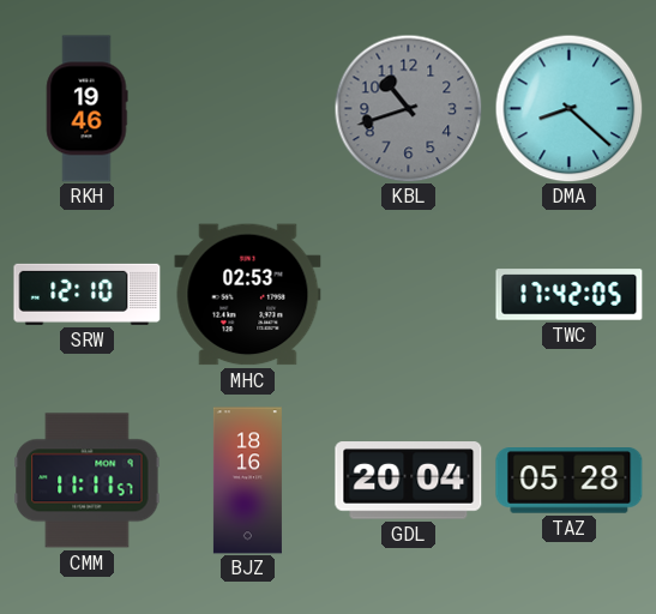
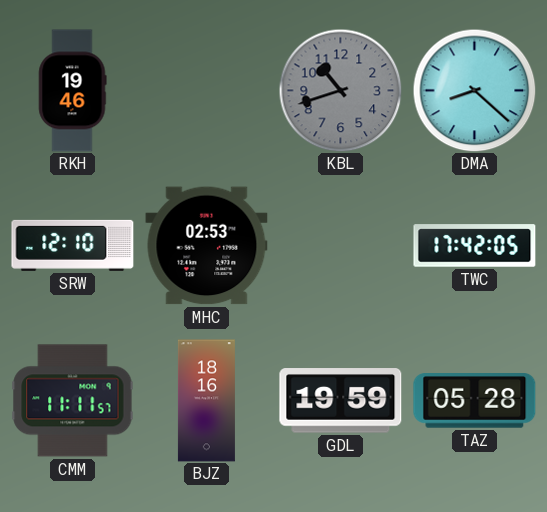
GDL: 20:04 -> 19:59 (341, 401)
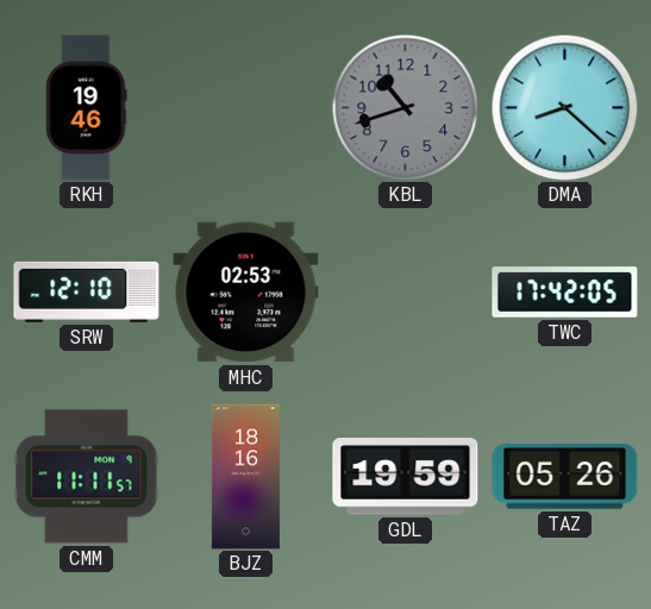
TAZ: 05:28 -> 05:26 (565, 477)
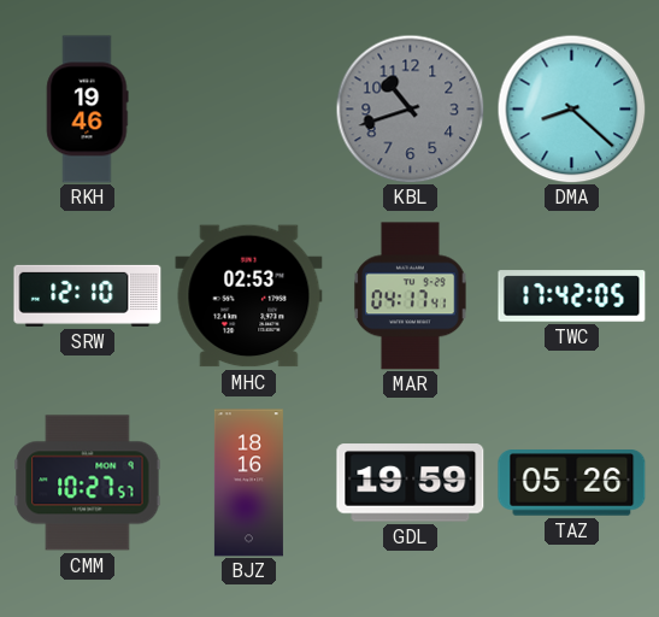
MAR: none -> 04:17 (411, 296)
CMM: 11:11 -> 10:27 (88, 483)
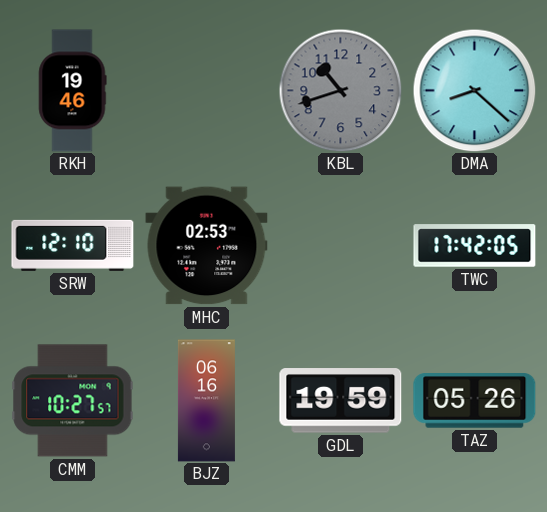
MAR: 04:17 -> none (411, 296)
BJZ: 18:16 -> 06:16 (206, 401)
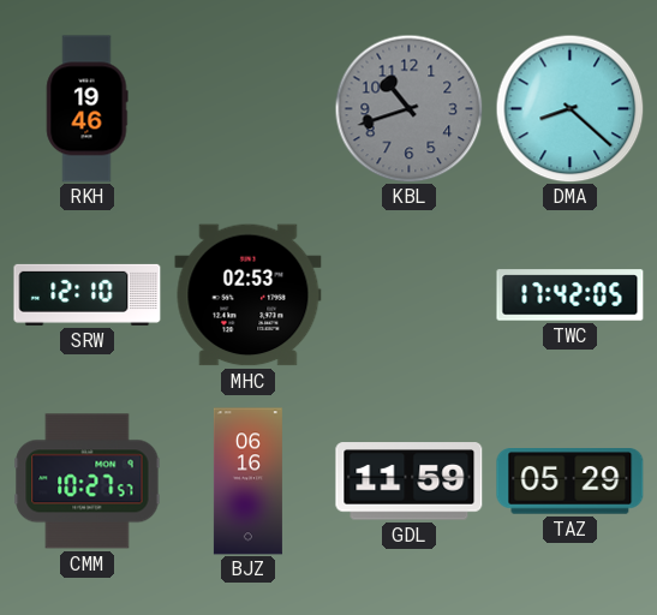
GDL: 19:59 -> 11:59 (410, 482)
TAZ: 05:26 -> 05:29 (571, 482)
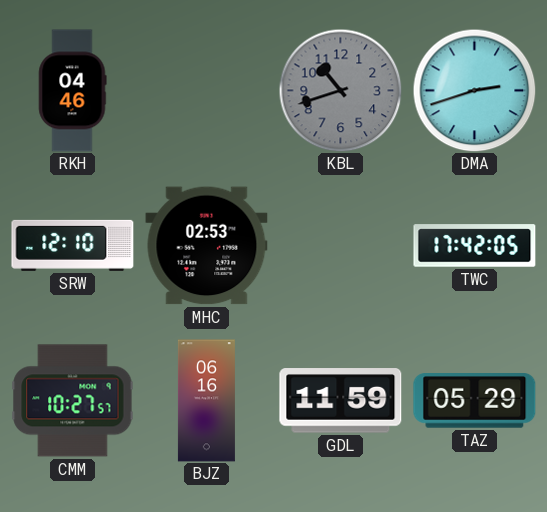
RKH: 19:46 -> 04:46 (72, 91)
DMA: 8:22 -> 2:42 (474, 90)
